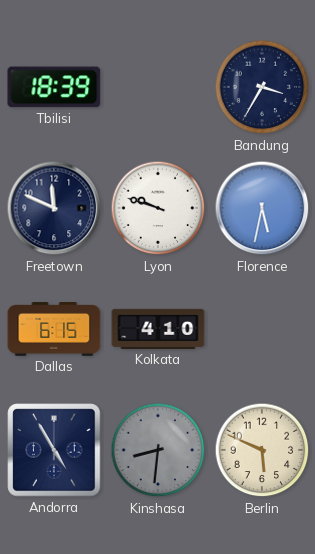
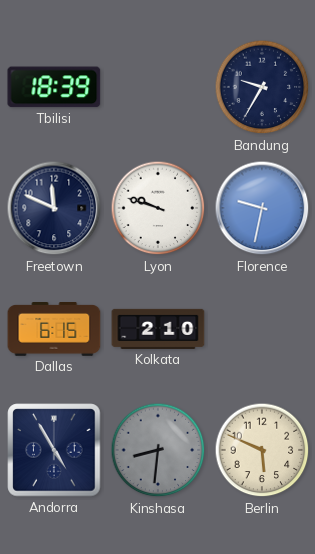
Bandung: 3:35 -> 9:35 (262, 87)
Florence: 5:32 -> 9:32 (262, 208)
Kolkata: 4:10 -> 2:10 (158, 329)
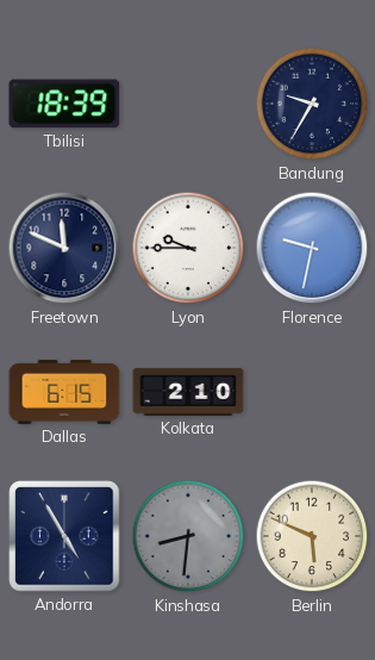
Lyon: 9:48 -> 9:45 (188, 248)
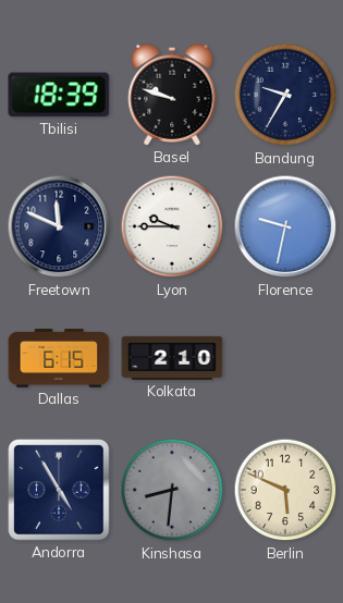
Basel: none -> 9:48 (172, 95)
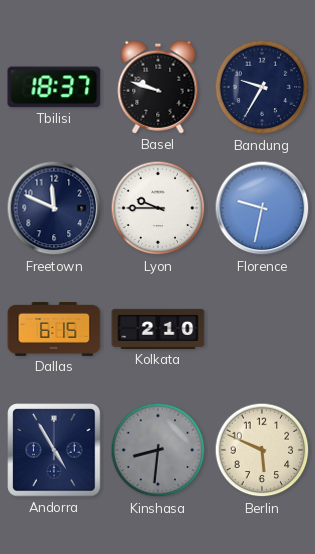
Tbilisi: 18:39 -> 18:37 (54, 87)
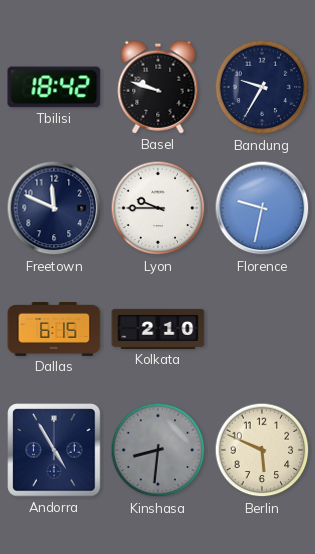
Tbilisi: 18:37 -> 18:42 (54, 87)
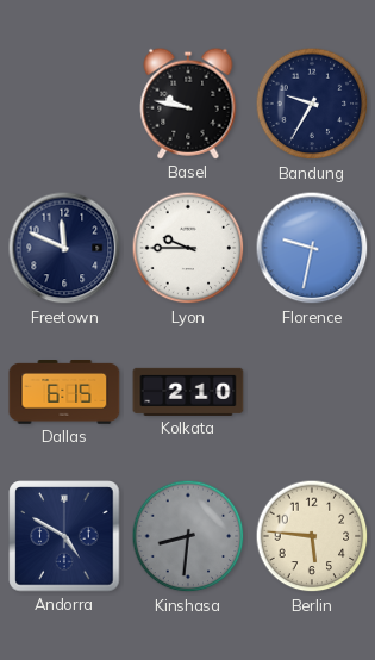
Tbilisi: 18:42 -> none (54, 87)
Basel: 9:48 -> 9:47 (188, 104)
Andorra: 4:55 -> 4:50 (64, 536)
Berlin: 5:49 -> 5:46 (312, 536)
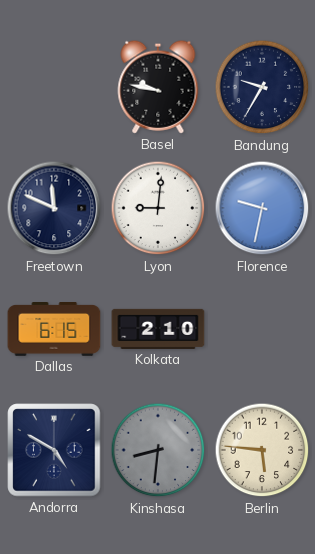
Lyon: 9:45 -> 9:01 (158, 208)
